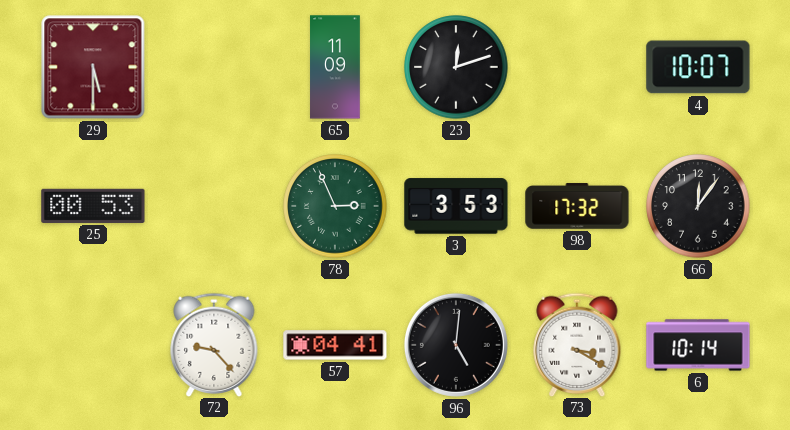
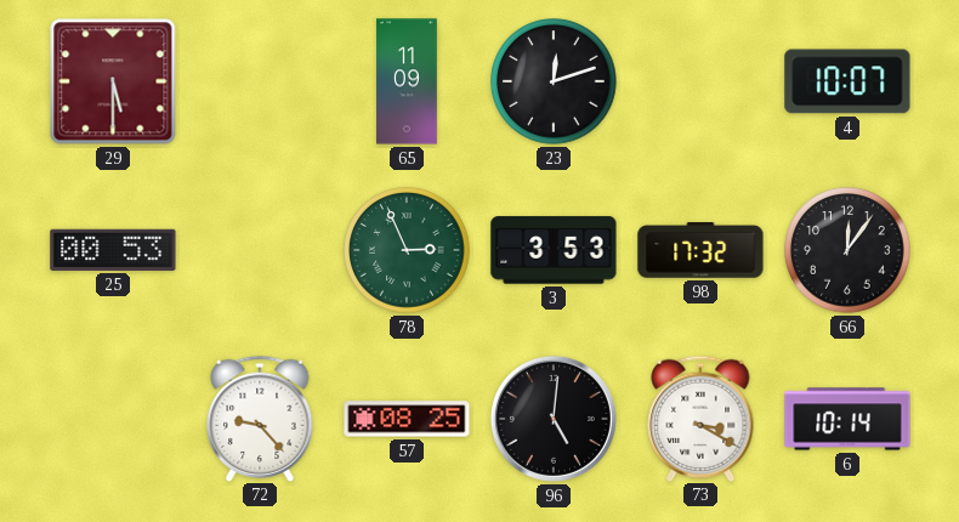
57: 04:41 -> 08:25 (407, 419)
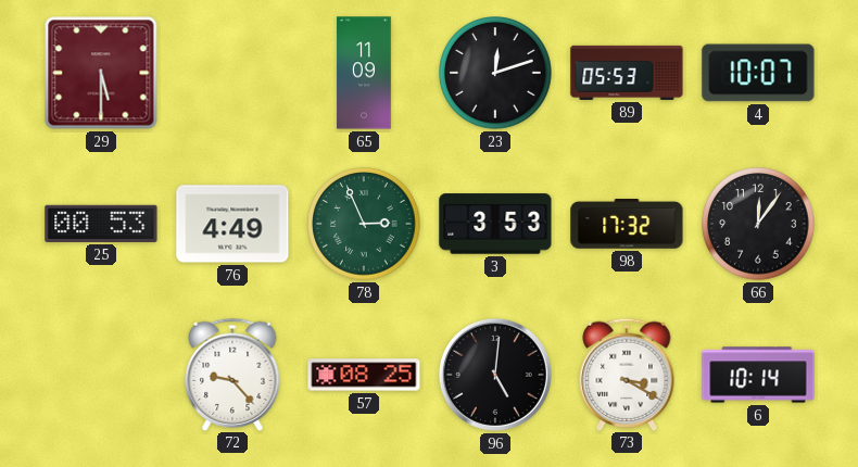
89: none -> 05:53 (627, 73)
76: none -> 4:49 (232, 224)
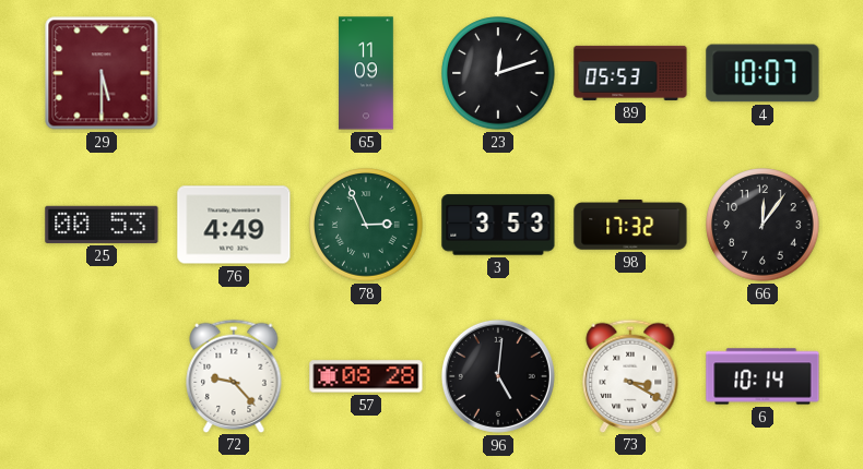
57: 08:25 -> 08:28 (366, 376)
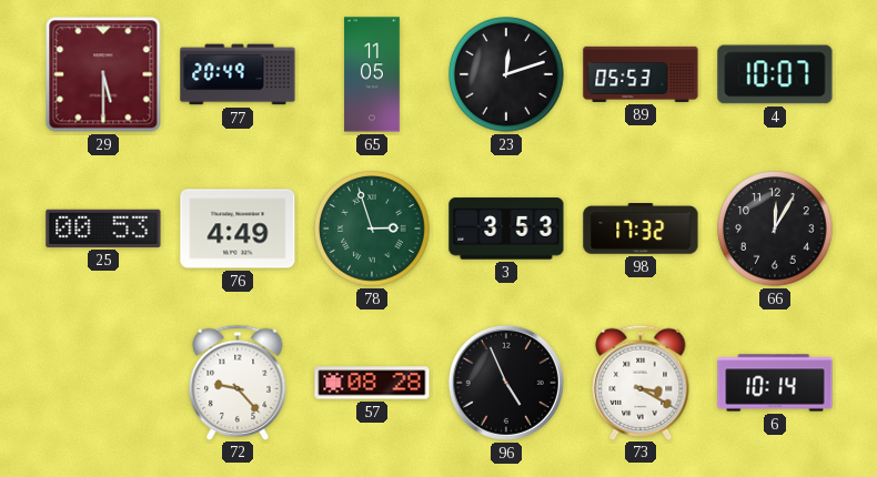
77: none -> 20:49 (238, 74)
65: 11:09 -> 11:05 (372, 74)
78: 2:56 -> 2:57 (372, 229)
66: 12:06 -> 12:05 (775, 229)
96: 5:01 -> 4:56 (506, 383)
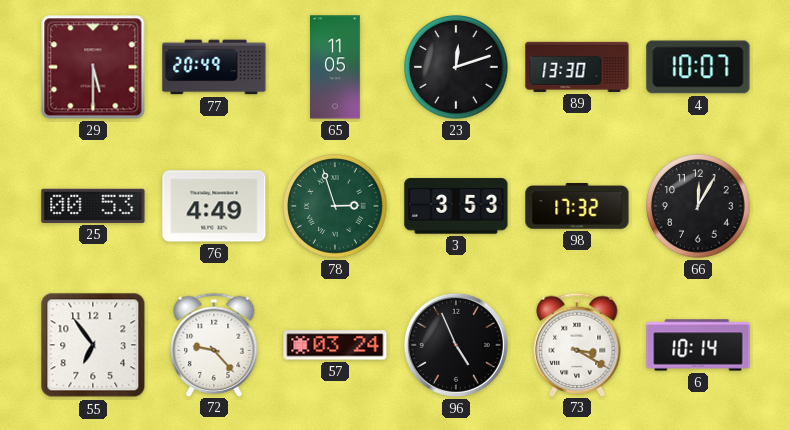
89: 05:53 -> 13:30 (577, 67)
55: none -> 6:54 (93, 345)
57: 08:28 -> 03:24 (335, 345)
